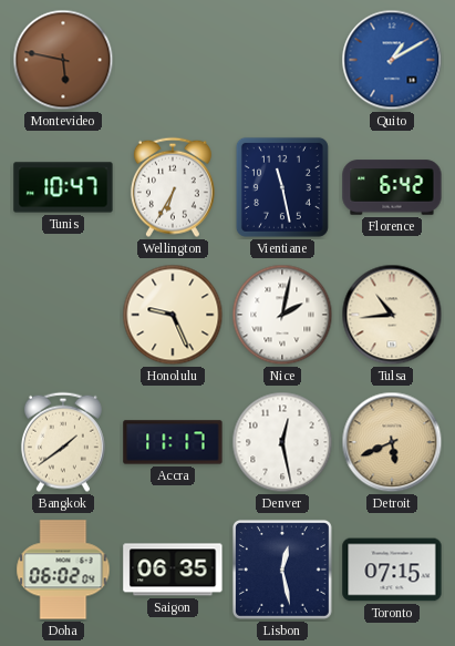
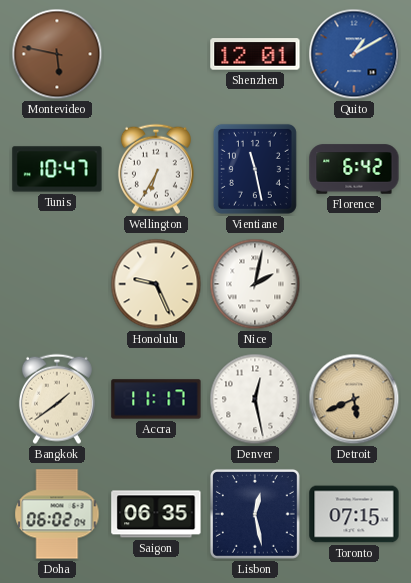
Shenzhen: none -> 12:01 (255, 54)
Tulsa: 10:44 -> none (392, 315)
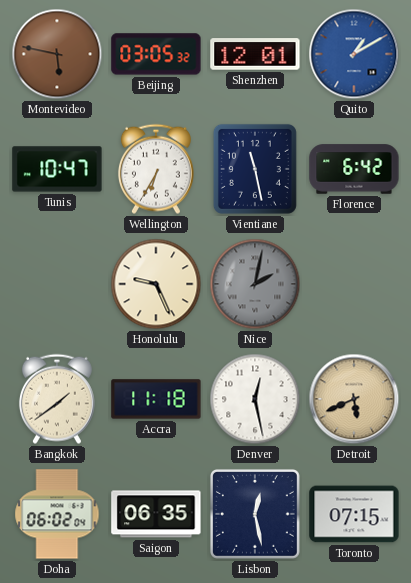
Beijing: none -> 03:05 (156, 54)
Nice dial: white -> grey (255, 284)
Accra: 11:17 -> 11:18 (156, 399)
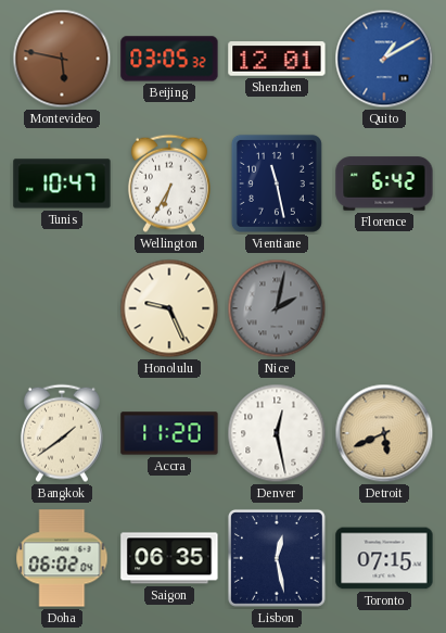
Accra: 11:18 -> 11:20 (169, 433)
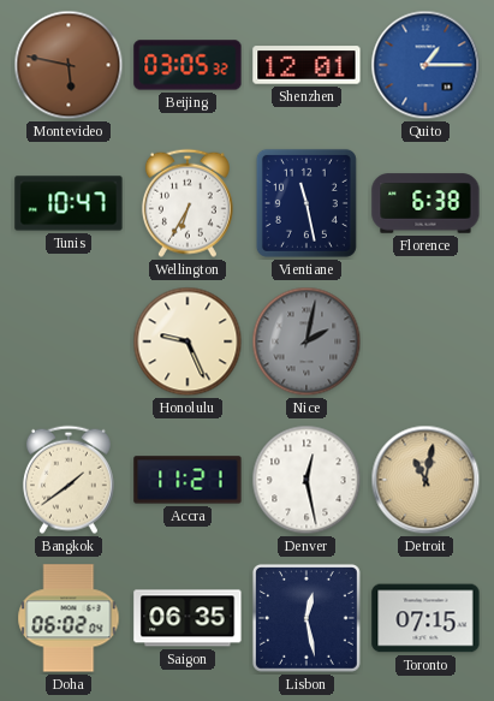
Quito: 1:10 -> 1:15 (425, 65)
Florence: 6:42 -> 6:38 (425, 203)
Accra: 11:20 -> 11:21 (188, 480)
Detroit: 5:41 -> 11:02 (425, 480)
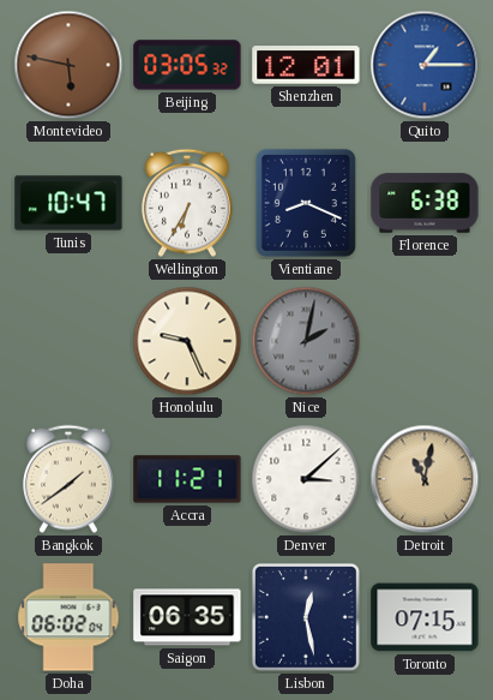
Vientiane: 11:28 -> 8:19 (306, 203)
Denver: 12:28 -> 3:08 (306, 479)
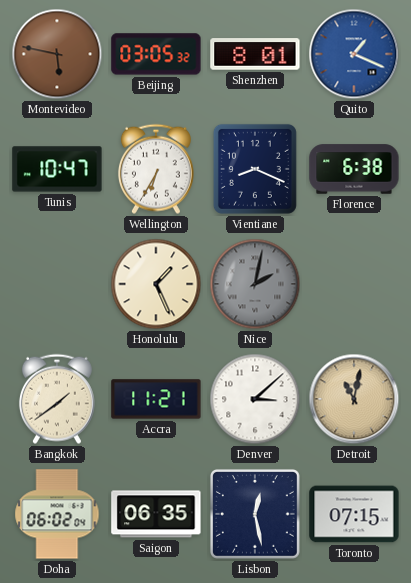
Shenzhen: 12:01 -> 8:01 (255, 54)
Quito: 1:15 -> 1:19 (354, 54)
Honolulu: 9:26 -> 1:26 (156, 284)
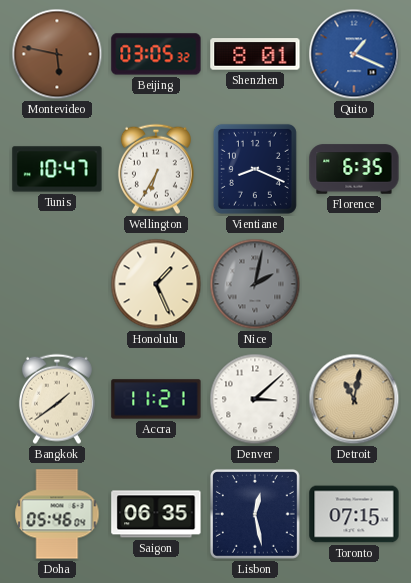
Florence: 6:38 -> 6:35 (354, 169)
Doha: 06:02 -> 05:46 (57, 514)
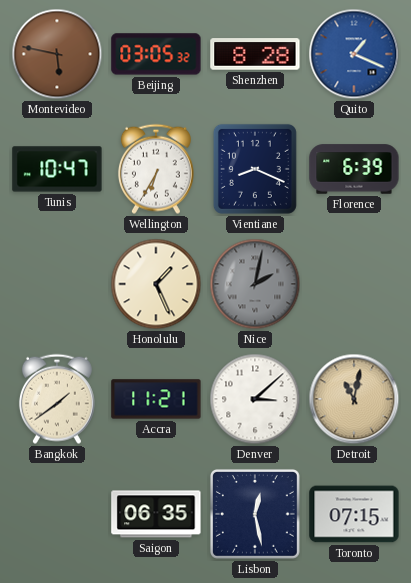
Shenzhen: 8:01 -> 8:28 (255, 54)
Florence: 6:35 -> 6:39 (354, 169)
Doha: 05:46 -> none (57, 514)
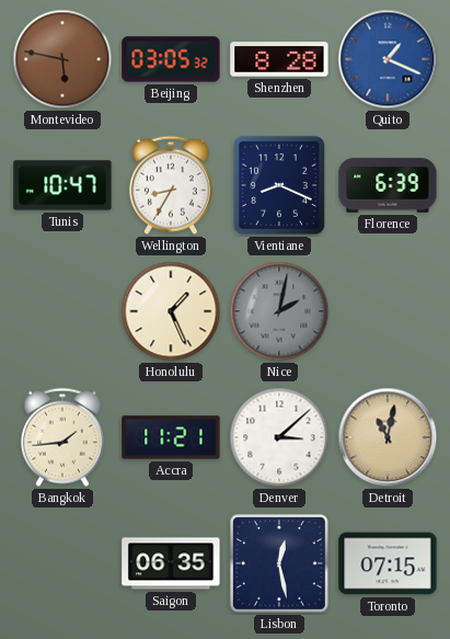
Wellington: 6:35 -> 8:35 (171, 185)
Bangkok: 1:39 -> 1:44 (62, 437)
